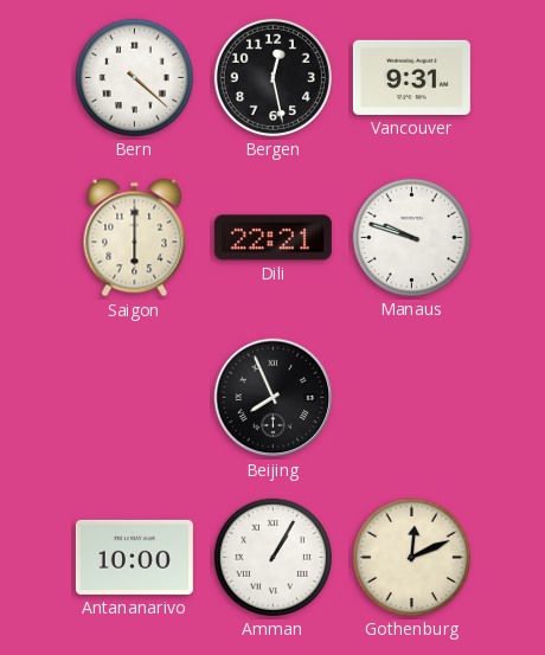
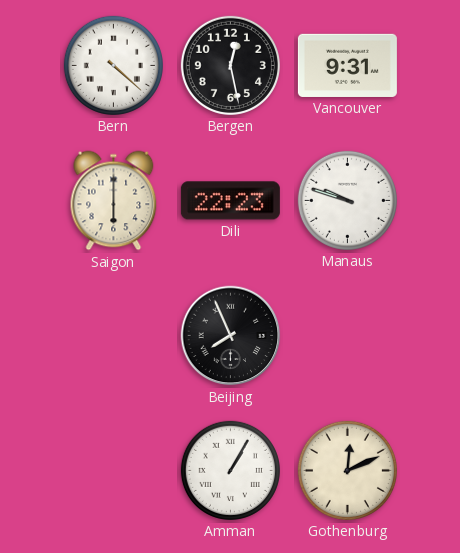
Dili: 22:21 -> 22:23 (230, 201)
Antananarivo: 10:00 -> none (134, 557)
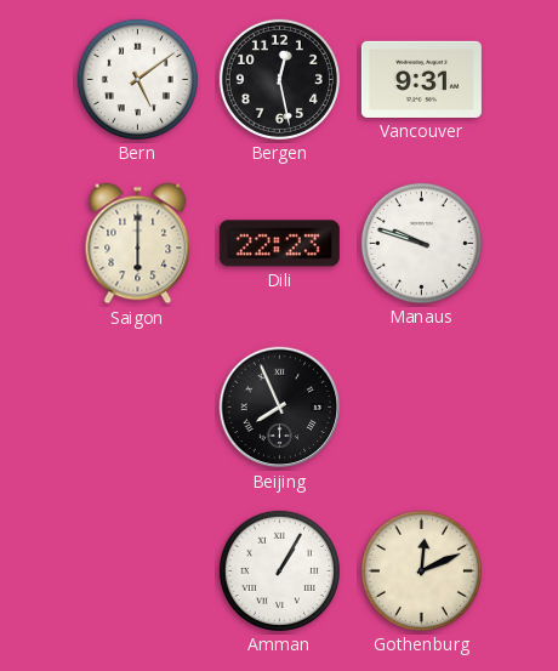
Bern: 4:22 -> 5:09 (137, 79)
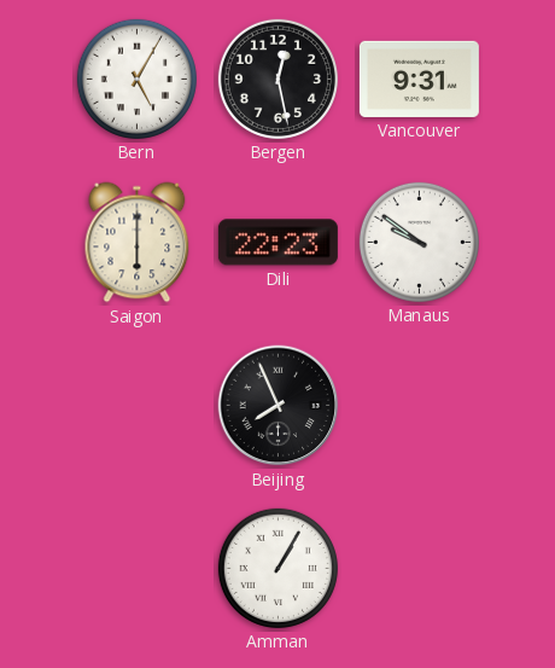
Bern: 5:09 -> 5:05 (136, 79)
Manaus: 9:48 -> 9:51 (419, 242)
Gothenburg: 12:11 -> none (421, 570)
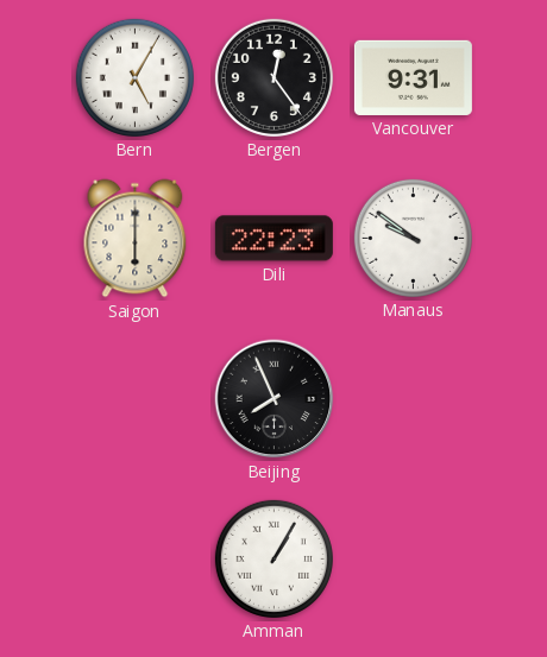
Bergen: 12:28 -> 12:24 (273, 77)
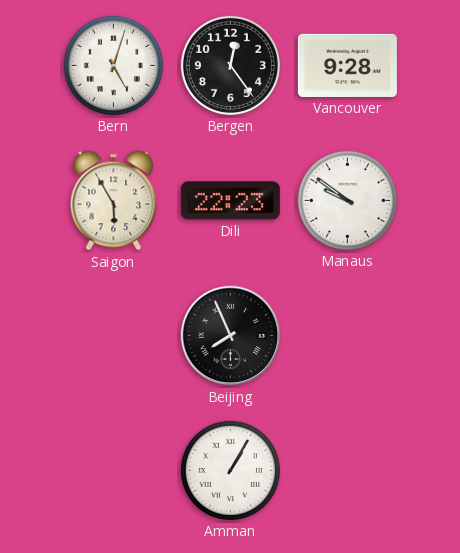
Bern: 5:05 -> 5:03 (113, 65)
Vancouver: 9:31 -> 9:28 (347, 65)
Saigon: 6:00 -> 5:55 (114, 201)
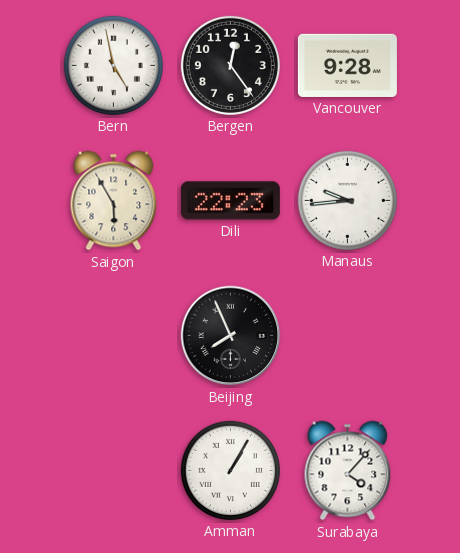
Bern: 5:03 -> 4:58 (113, 65)
Manaus: 9:51 -> 9:44 (347, 200)
Surabaya: none -> 4:07 (348, 471)
